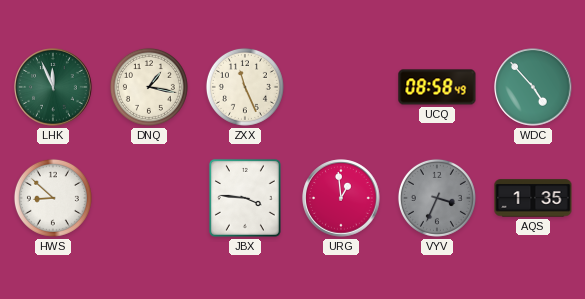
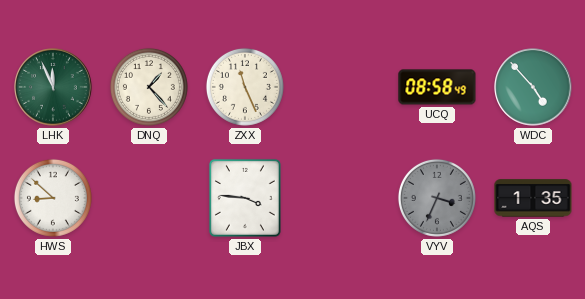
DNQ: 1:17 -> 1:23 (149, 87)
URG: 12:59 -> none (341, 198)
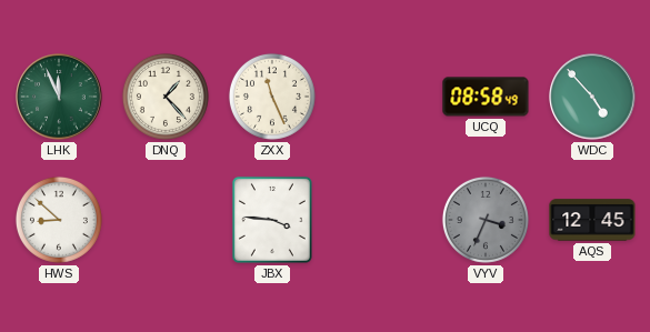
AQS: 1:35 -> 12:45 (592, 220)
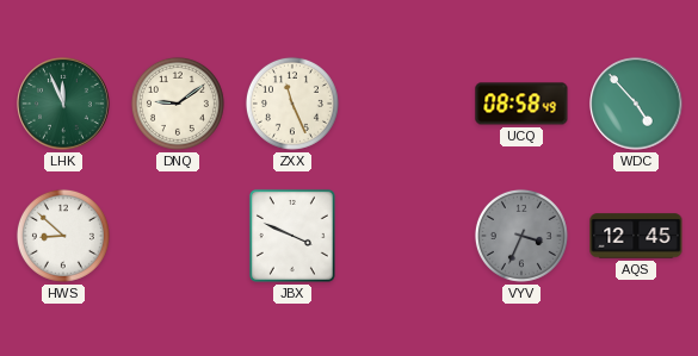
DNQ: 1:23 -> 9:09 (178, 104)
JBX: 3:46 -> 3:49 (292, 236)
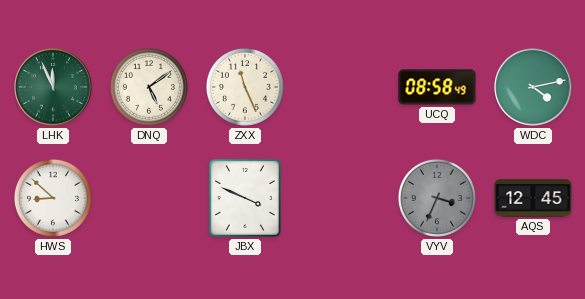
DNQ: 9:09 -> 5:09 (149, 87)
WDC: 4:53 -> 4:13 (533, 87)
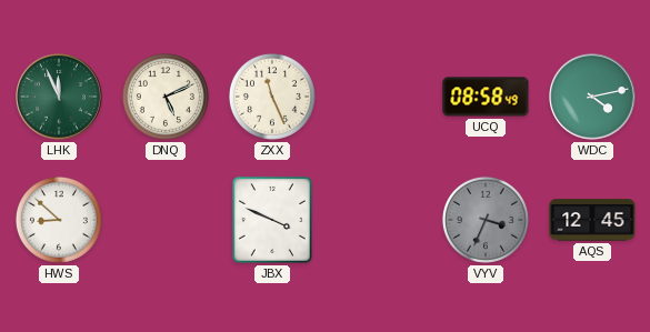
DNQ: 5:09 -> 5:11 (166, 97)
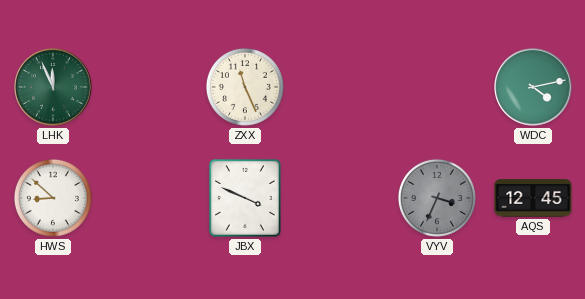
DNQ: 5:11 -> none (166, 97)
UCQ: 08:58 -> none (486, 97)
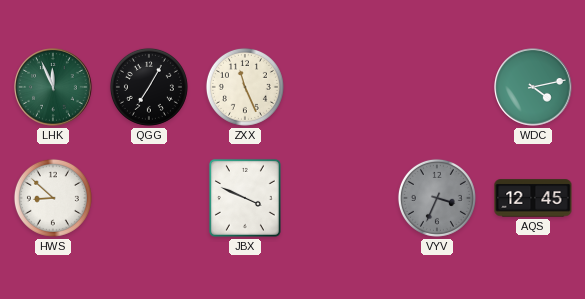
QGG: none -> 7:05 (149, 87)
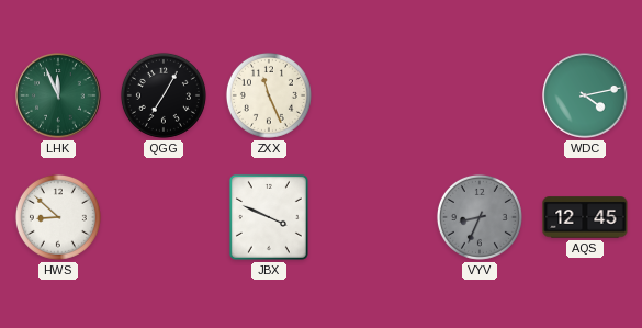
VYV: 3:34 -> 8:34 (480, 217)
